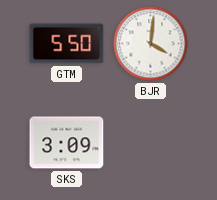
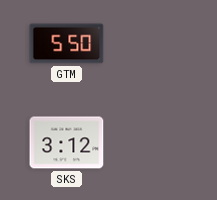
BJR: 4:01 -> none (151, 44)
SKS: 3:09 -> 3:12 (67, 143)
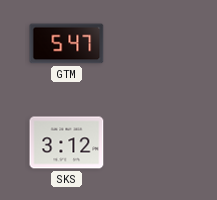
GTM: 5:50 -> 5:47 (67, 44)
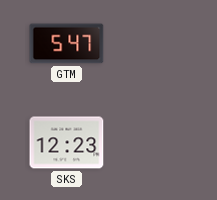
SKS: 3:12 -> 12:23 (67, 143)
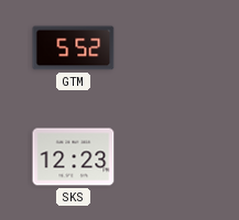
GTM: 5:47 -> 5:52 (74, 48)
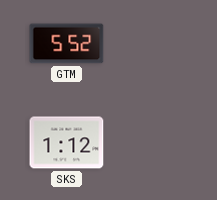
SKS: 12:23 -> 1:12 (67, 143)
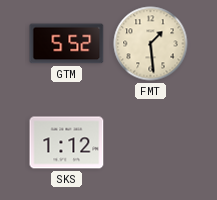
FMT: none -> 1:29 (151, 44)
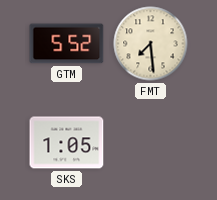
FMT: 1:29 -> 7:29 (151, 44)
SKS: 1:12 -> 1:05 (67, 143)
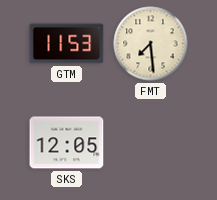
GTM: 5:52 -> 11:53 (67, 44)
SKS: 1:05 -> 12:05 (67, 143)
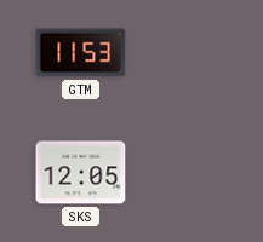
FMT: 7:29 -> none (151, 44)
